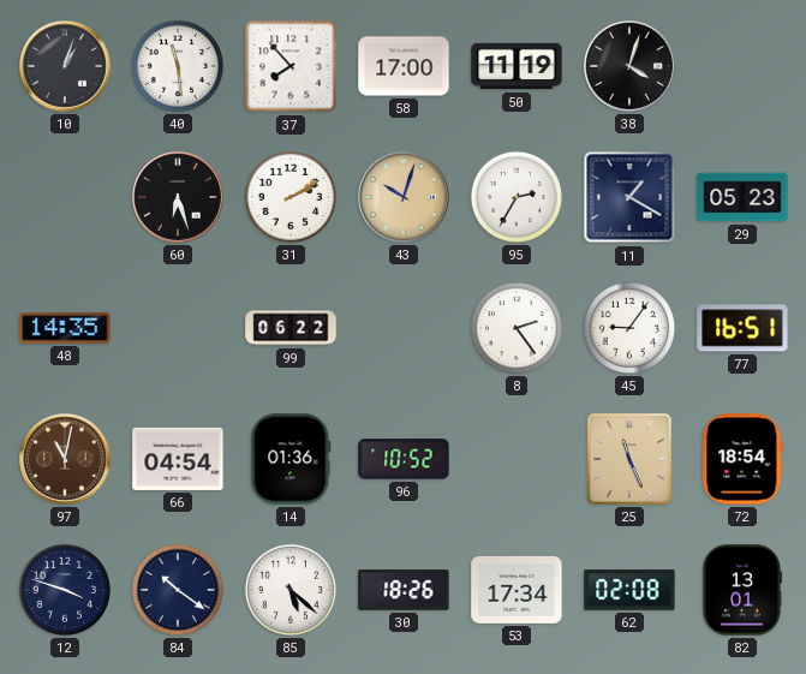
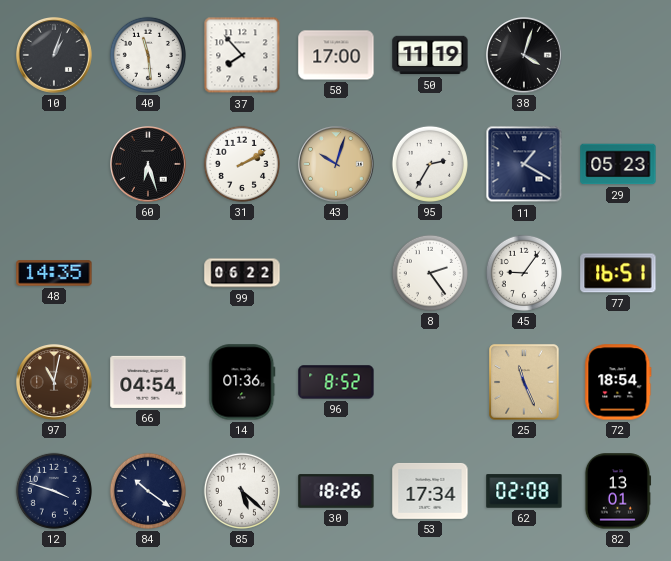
96: 10:52 -> 8:52 (336, 382)
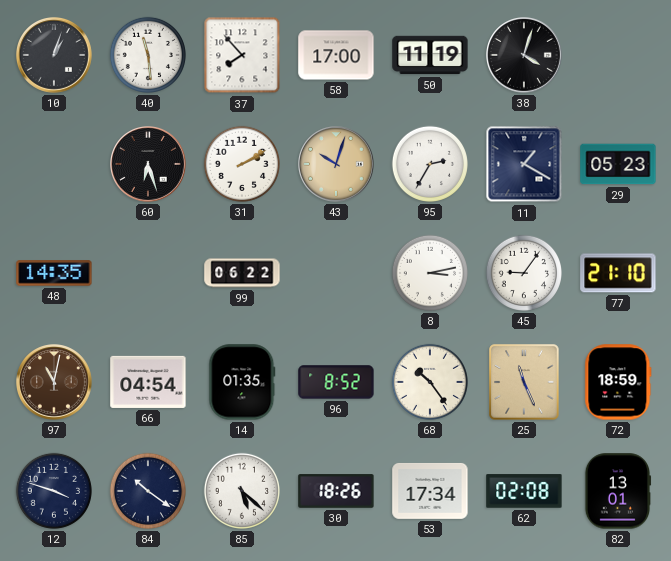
8: 2:24 -> 3:13 (429, 273)
77: 16:51 -> 21:10 (618, 273)
14: 01:36 -> 01:35 (242, 382)
68: none -> 10:24 (429, 382)
72: 18:54 -> 18:59 (618, 382)
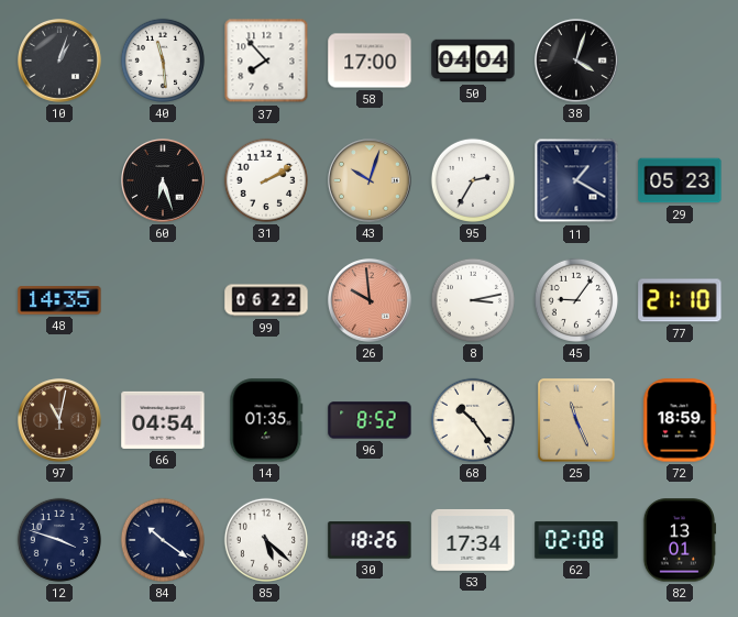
50: 11:19 -> 04:04 (473, 60)
26: none -> 9:59 (371, 301)
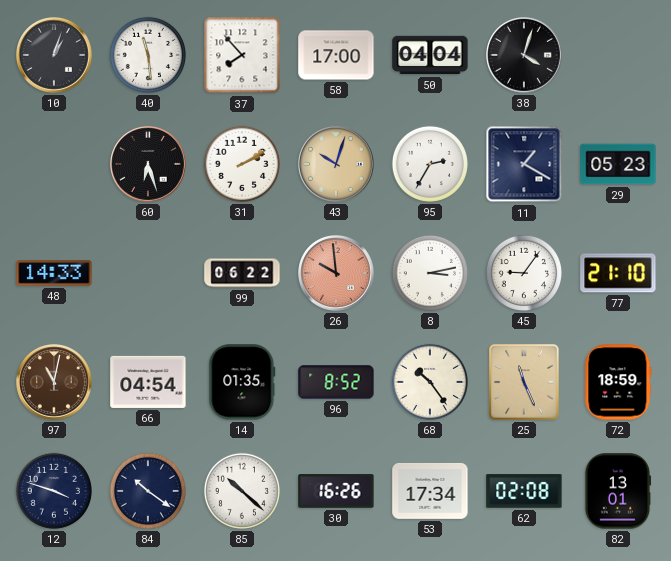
48: 14:35 -> 14:33 (54, 273)
85: 5:22 -> 10:22 (241, 491)
30: 18:26 -> 16:26 (336, 491)
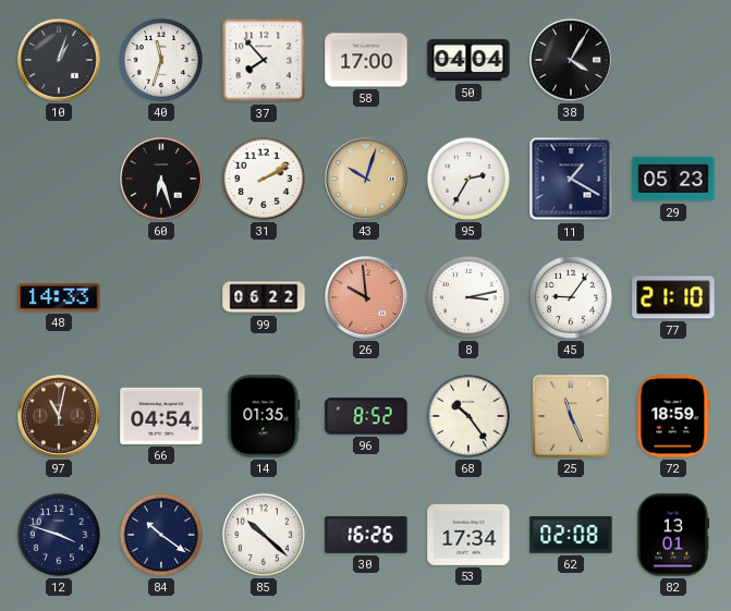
40: 11:29 -> 11:33 (160, 60)
38: 4:03 -> 4:05 (572, 61)
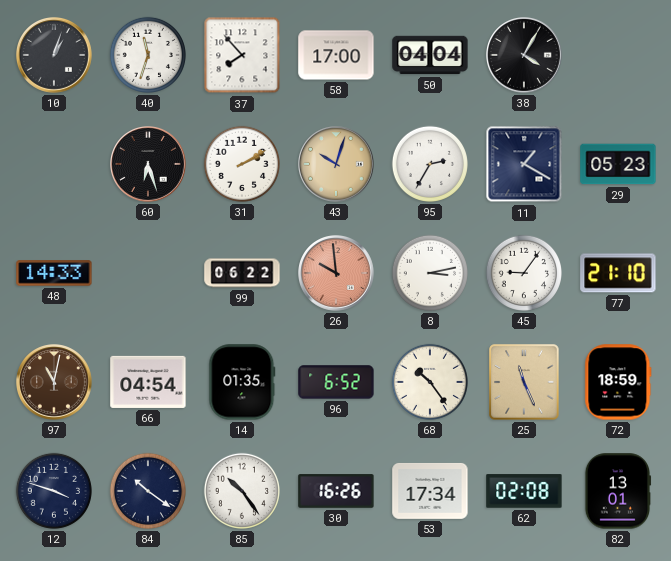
96: 8:52 -> 6:52 (336, 382)
85: 10:22 -> 10:24 (241, 491)
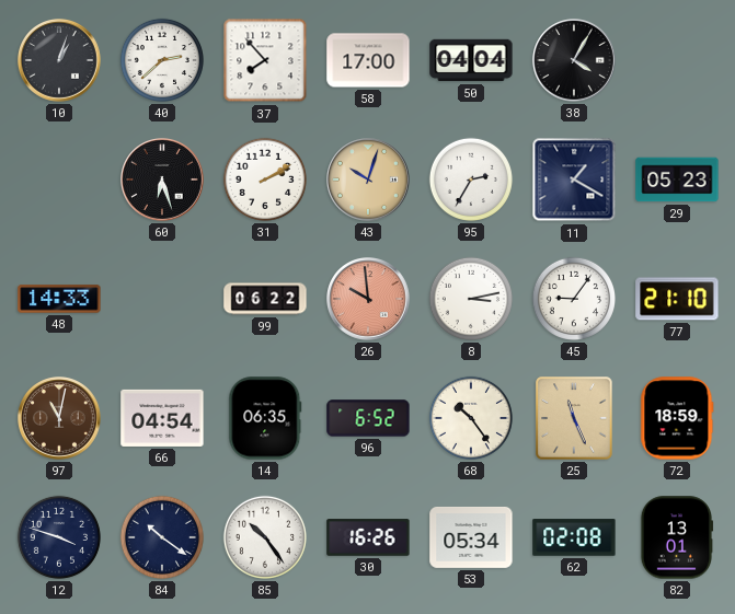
40: 11:33 -> 2:38 (161, 60)
14: 01:35 -> 06:35 (265, 418)
53: 17:34 -> 05:34 (471, 537)
